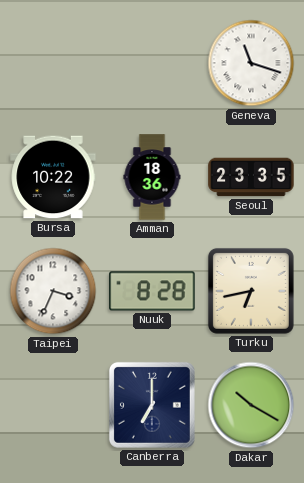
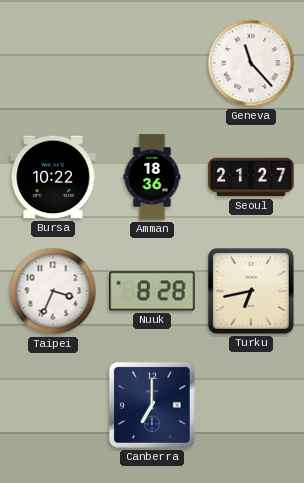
Geneva: 11:18 -> 11:23 (251, 63)
Seoul: 23:35 -> 21:27 (251, 177)
Dakar: 10:20 -> none (251, 405)
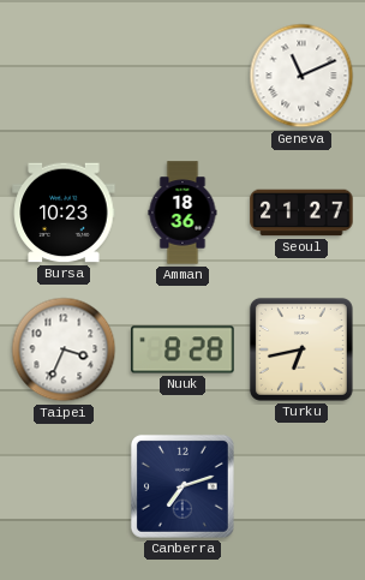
Geneva: 11:23 -> 11:11 (301, 76)
Bursa: 10:22 -> 10:23 (64, 213)
Canberra: 7:00 -> 7:12 (182, 486)
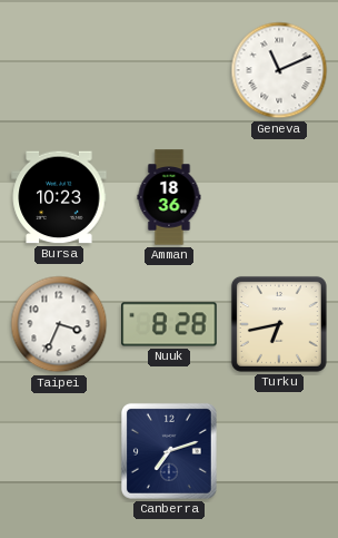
Seoul: 21:27 -> none (301, 213)
